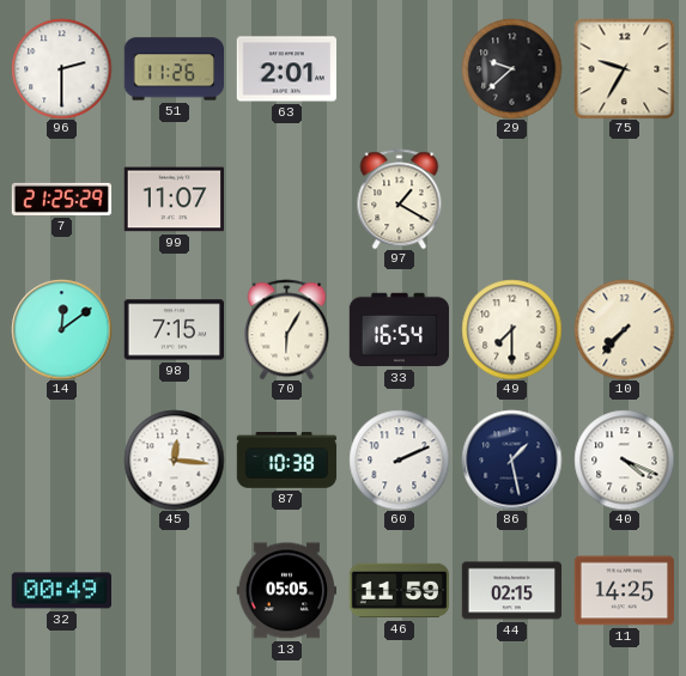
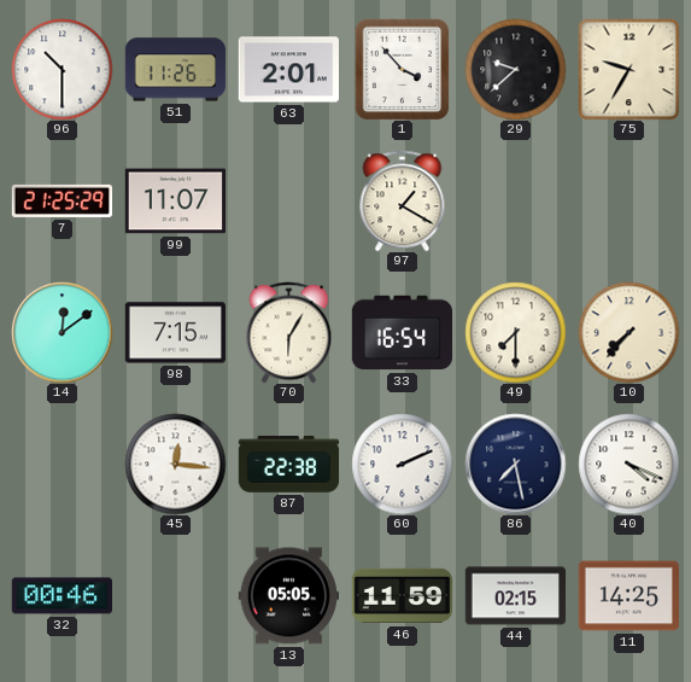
96: 2:30 -> 10:30 (62, 69)
1: none -> 3:53 (403, 69)
87: 10:38 -> 22:38 (288, 465)
86: 1:28 -> 7:28 (515, 464)
32: 00:49 -> 00:46 (62, 596)
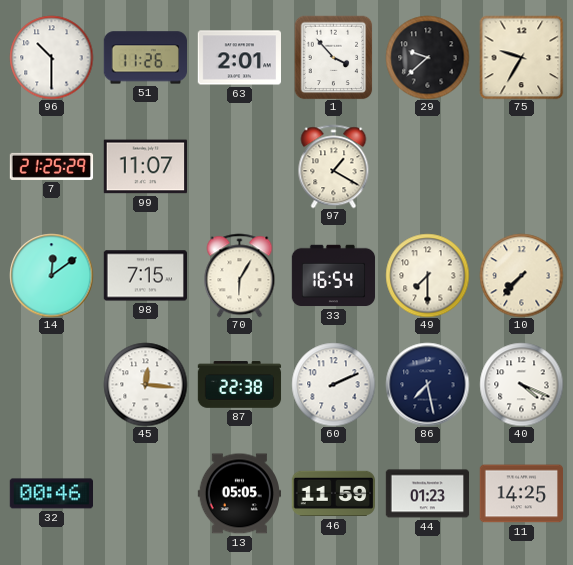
44: 02:15 -> 01:23 (427, 494)
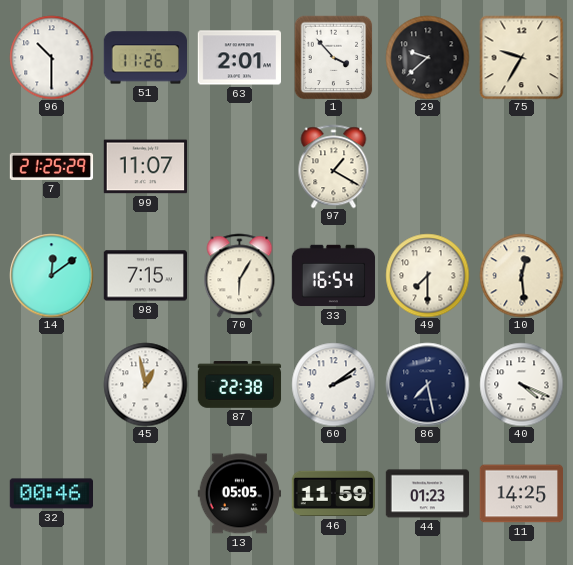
10: 7:37 -> 12:29 (521, 275)
45: 12:16 -> 12:58 (145, 384)
60: 2:11 -> 2:09 (333, 384)
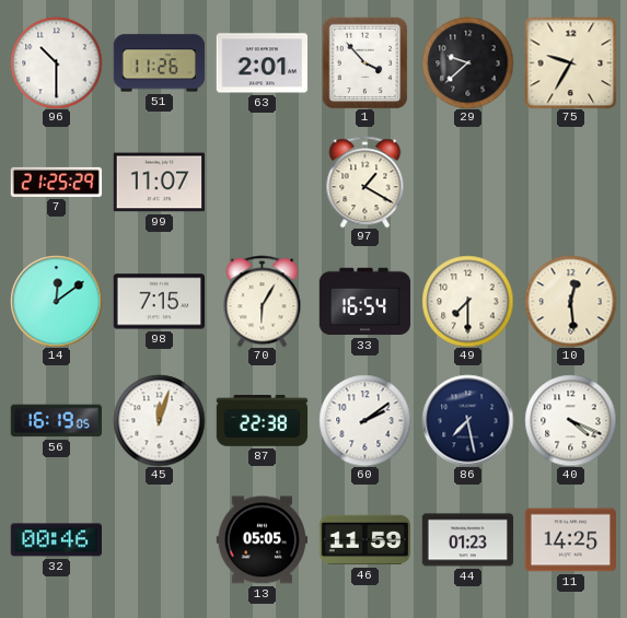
56: none -> 16:19 (56, 421)
45: 12:58 -> 12:03 (159, 420)
